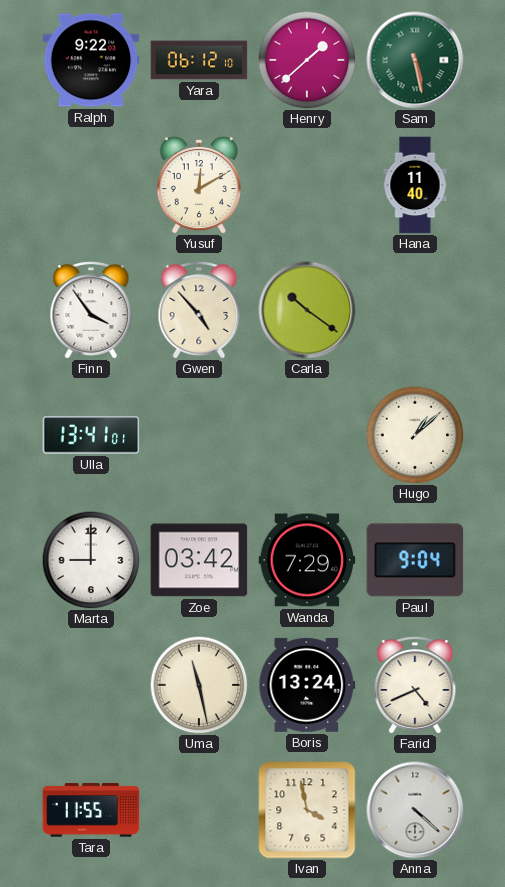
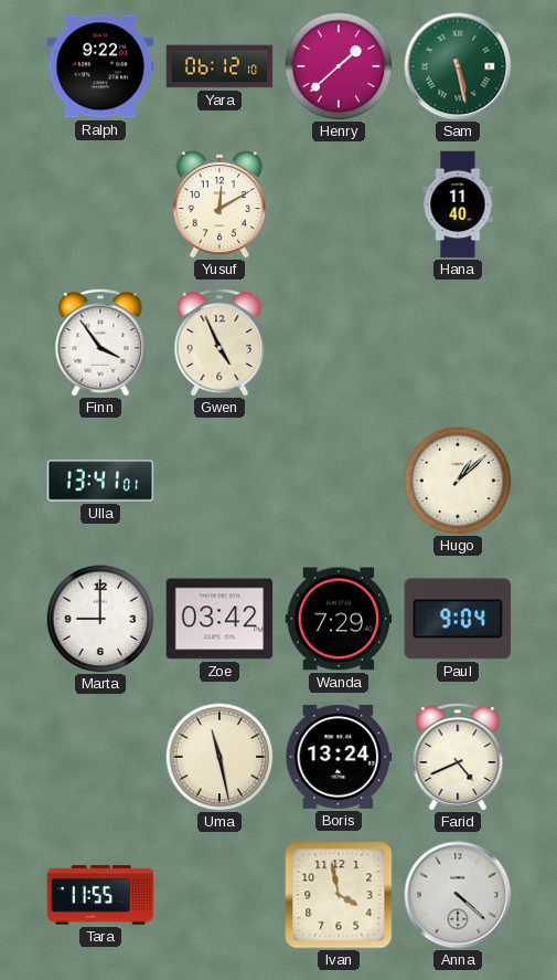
Gwen: 4:53 -> 4:56 (219, 343)
Carla: 10:21 -> none (307, 310)
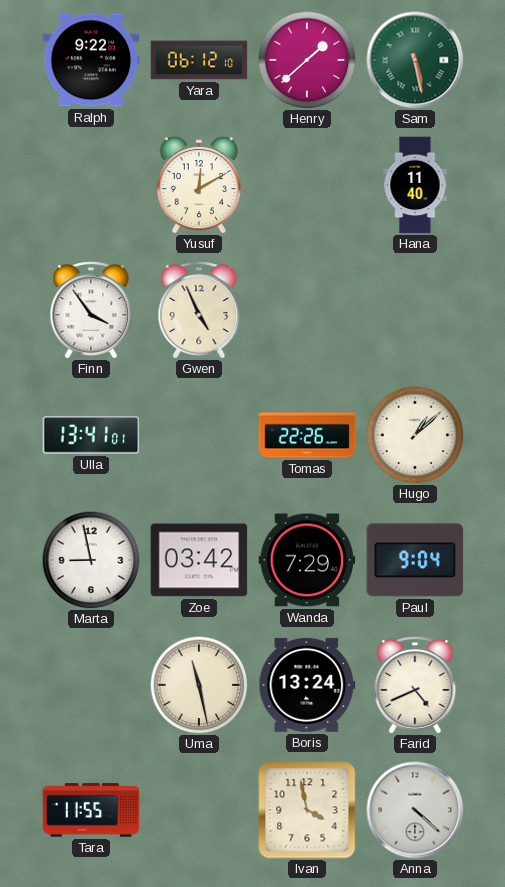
Tomas: none -> 22:26 (307, 435)
Marta: 9:00 -> 8:58 (91, 560)
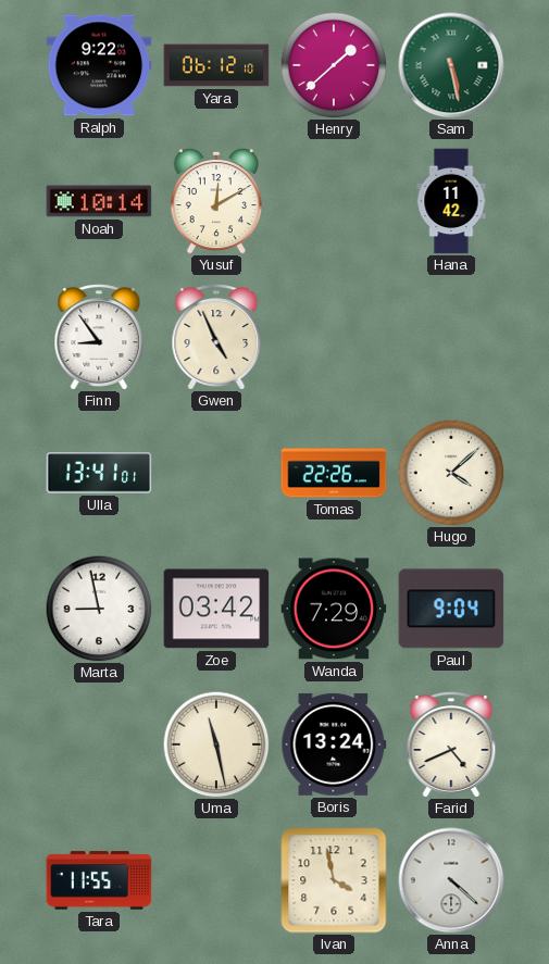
Noah: none -> 10:14 (99, 201)
Hana: 11:40 -> 11:42 (451, 201)
Finn: 3:54 -> 8:54 (99, 337)
Hugo: 1:08 -> 4:08 (451, 473)
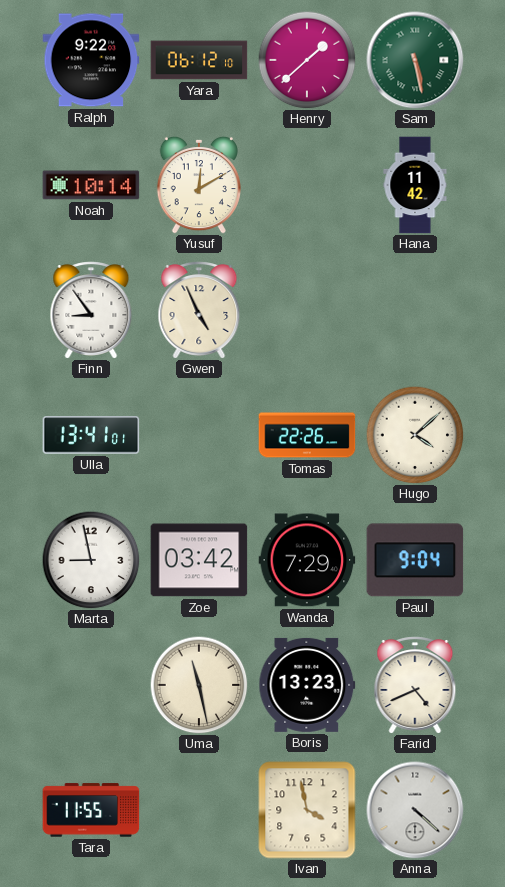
Boris: 13:24 -> 13:23 (307, 685)
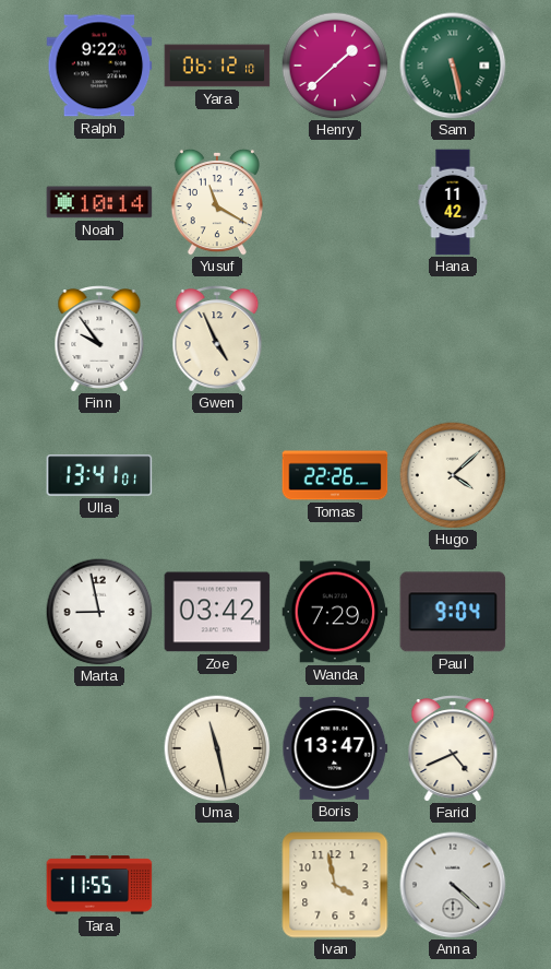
Yusuf: 12:10 -> 11:20 (217, 202)
Finn: 8:54 -> 9:54 (99, 339)
Boris: 13:23 -> 13:47 (335, 748)
